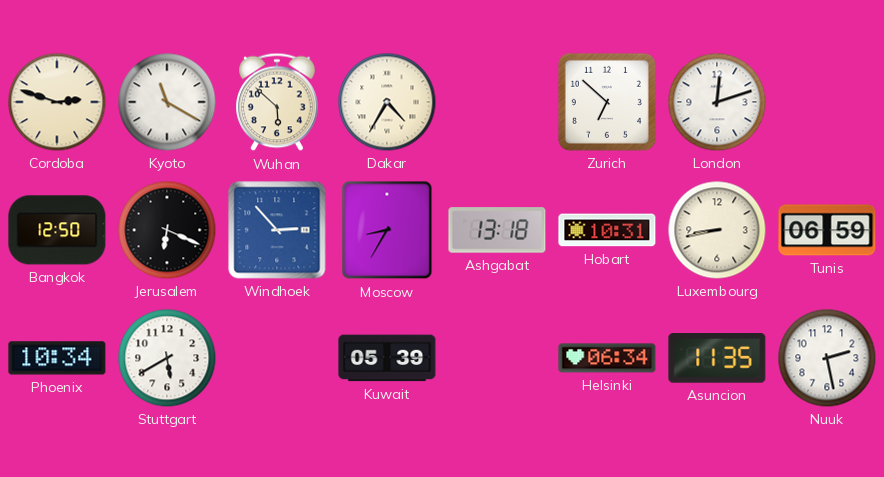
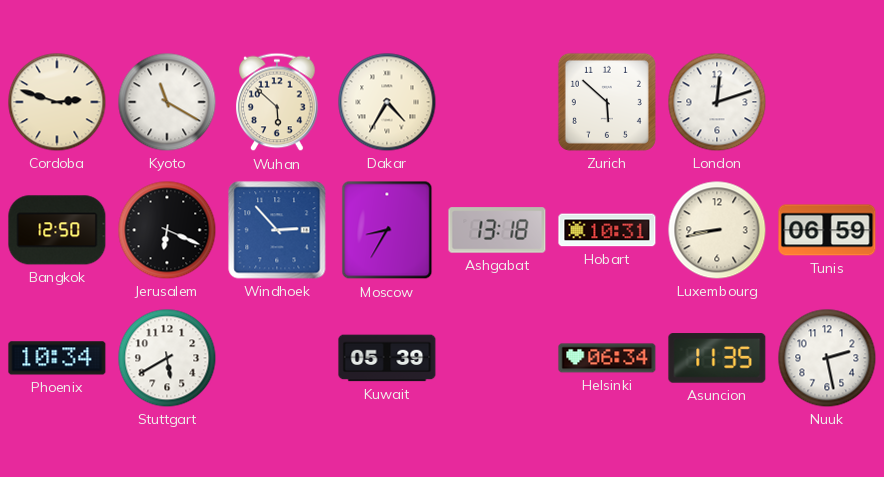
Zurich: 6:52 -> 5:52 (607, 102)
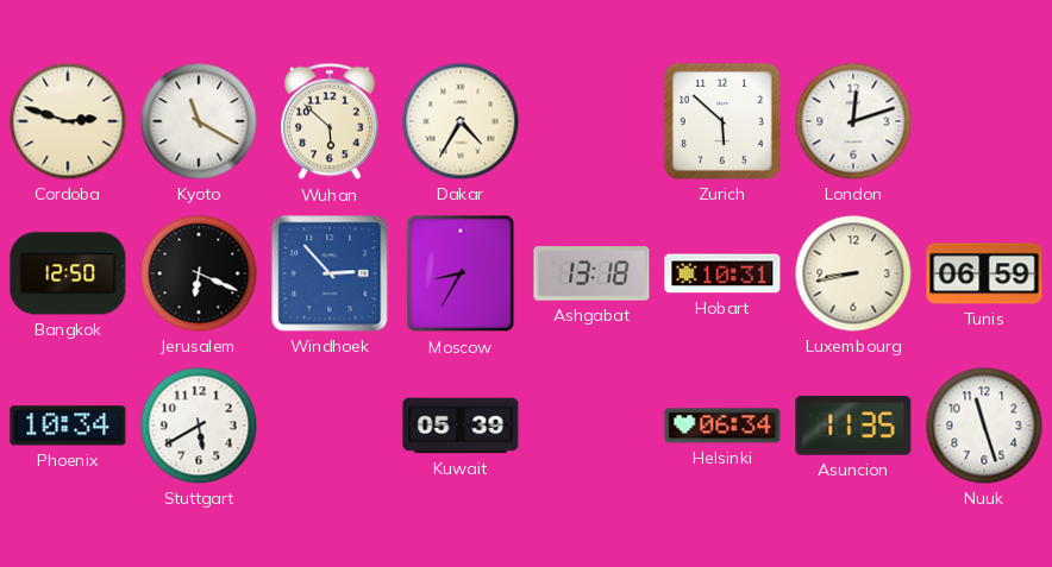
Nuuk: 2:28 -> 11:27 (984, 426)
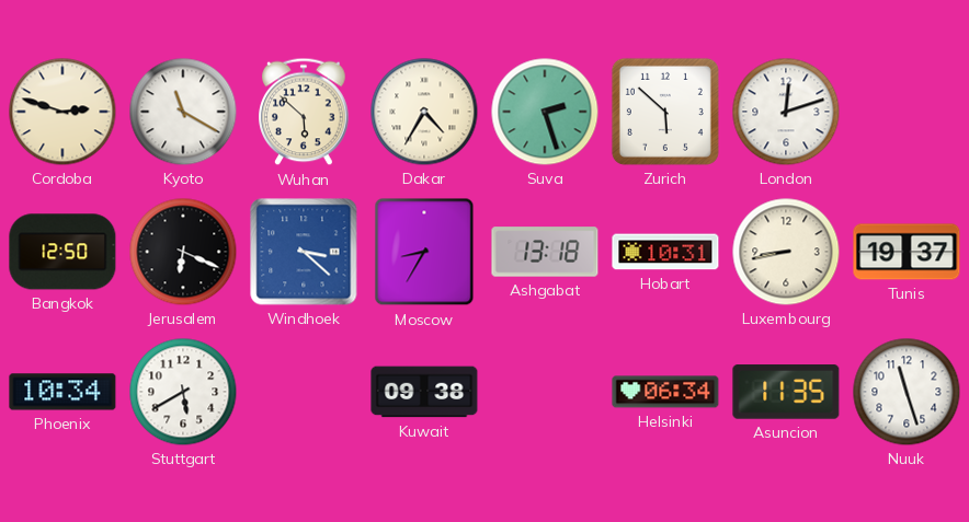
Suva: none -> 2:27 (545, 112)
Windhoek: 2:53 -> 3:22 (304, 252)
Tunis: 06:59 -> 19:37 (907, 252)
Kuwait: 05:39 -> 09:38 (424, 392)
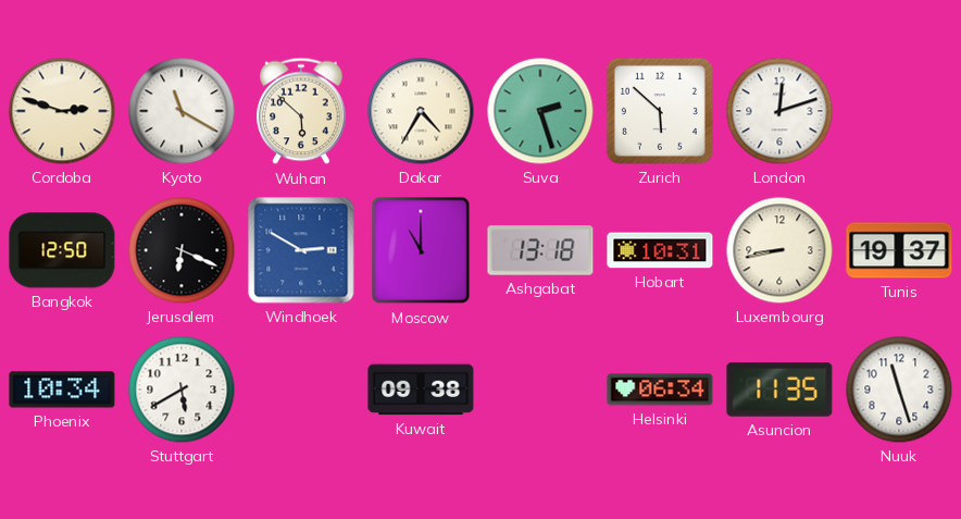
Windhoek: 3:22 -> 2:50 (301, 250)
Moscow: 8:35 -> 11:00 (421, 250)
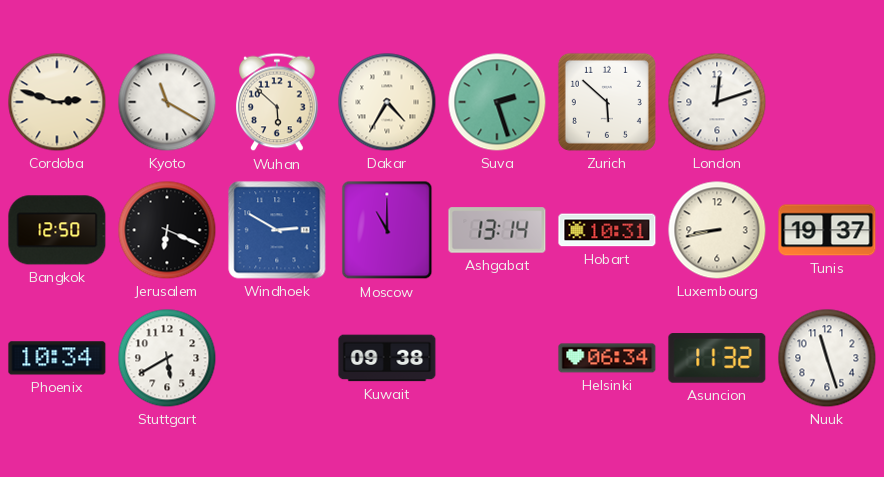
Ashgabat: 13:18 -> 13:14 (497, 230)
Asuncion: 11:35 -> 11:32 (717, 358)
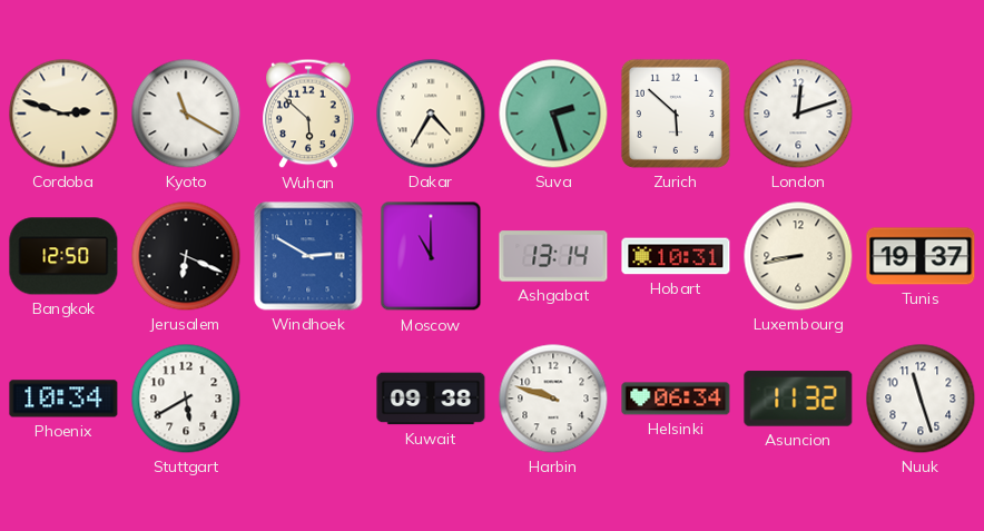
Harbin: none -> 9:48 (553, 399)
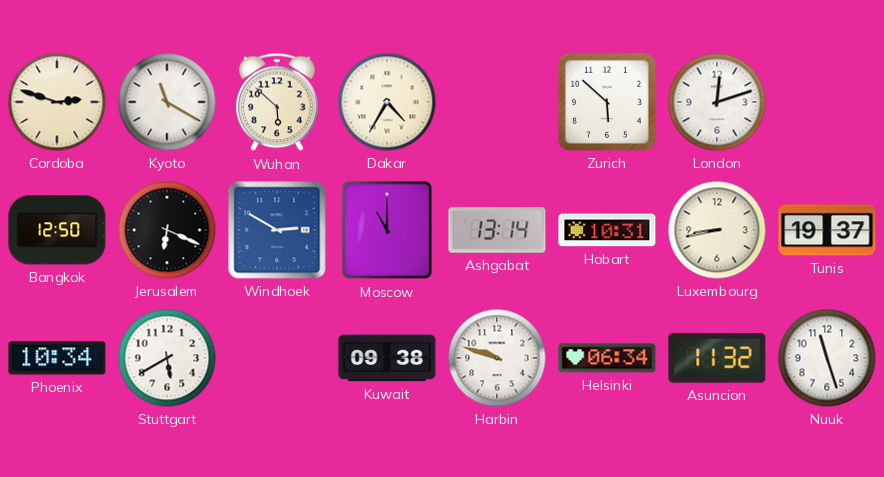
Suva: 2:27 -> none (553, 114)
